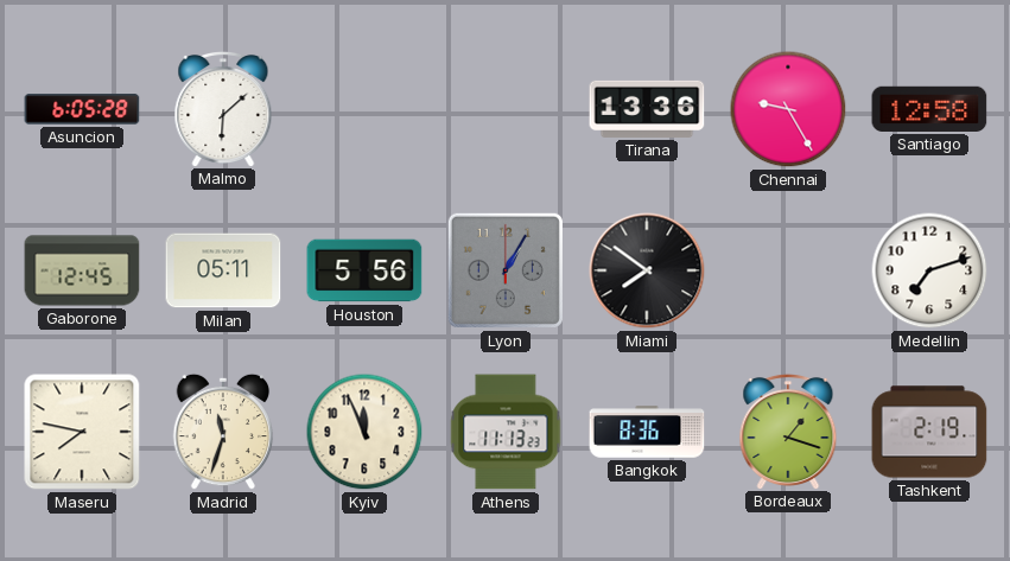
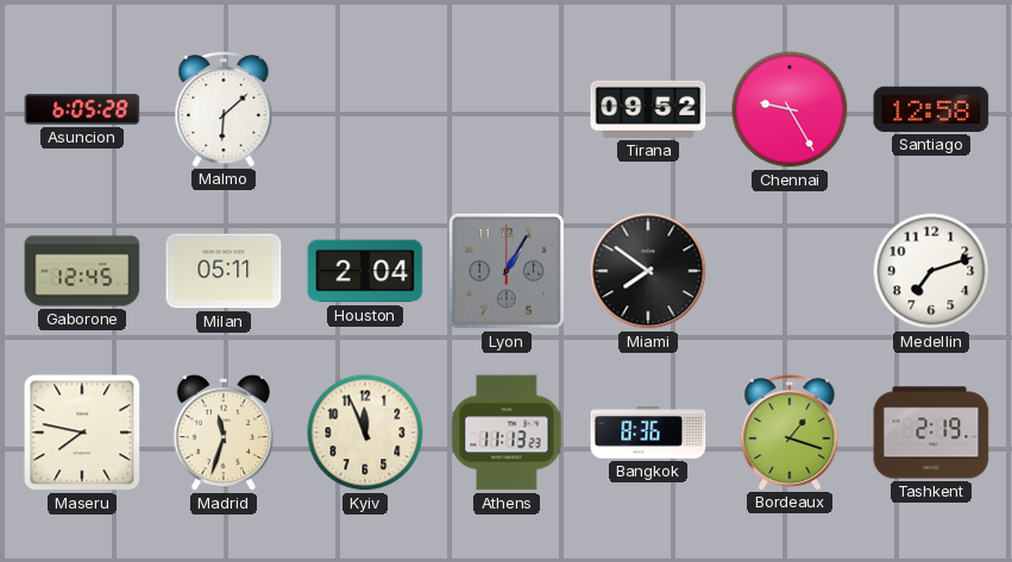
Tirana: 13:36 -> 09:52 (648, 109)
Houston: 5:56 -> 2:04 (365, 271)
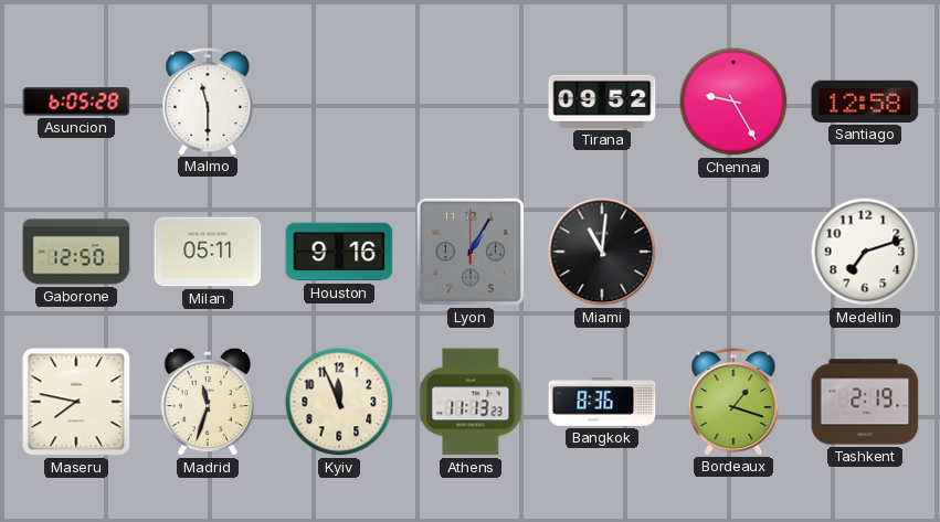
Malmo: 6:08 -> 11:30 (208, 100)
Gaborone: 12:45 -> 12:50 (76, 252)
Houston: 2:04 -> 9:16 (339, 252)
Miami: 7:51 -> 11:01 (602, 252)
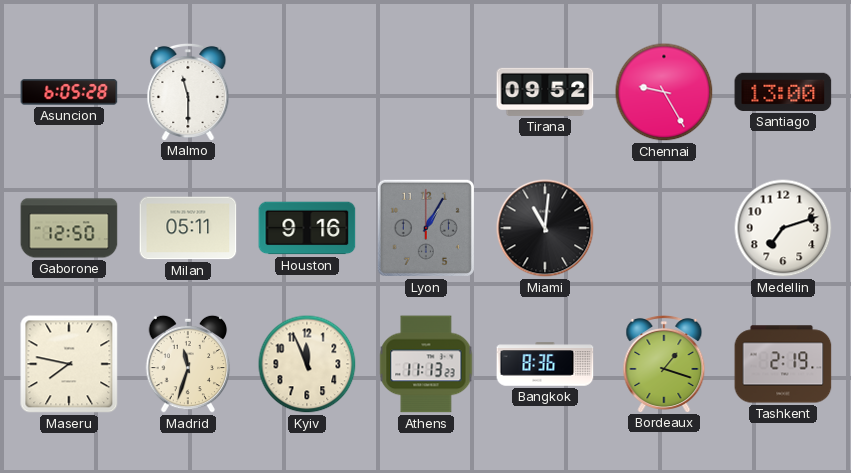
Santiago: 12:58 -> 13:00 (783, 92)
